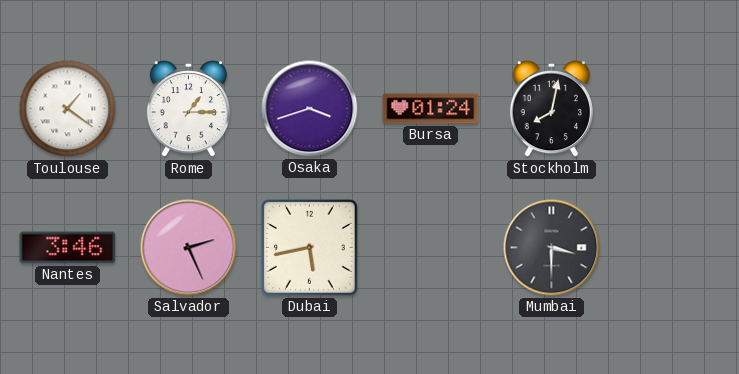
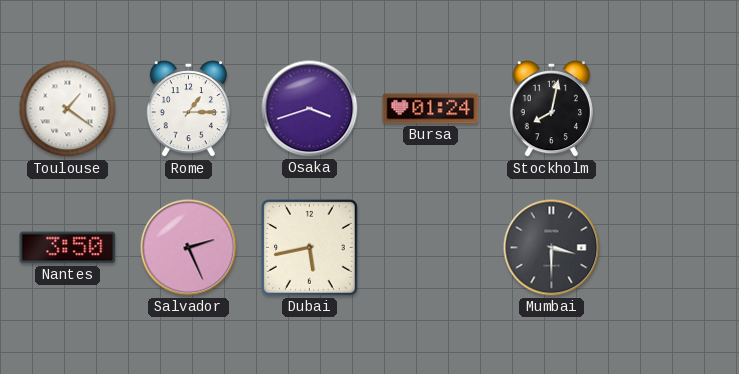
Nantes: 3:46 -> 3:50 (68, 248)
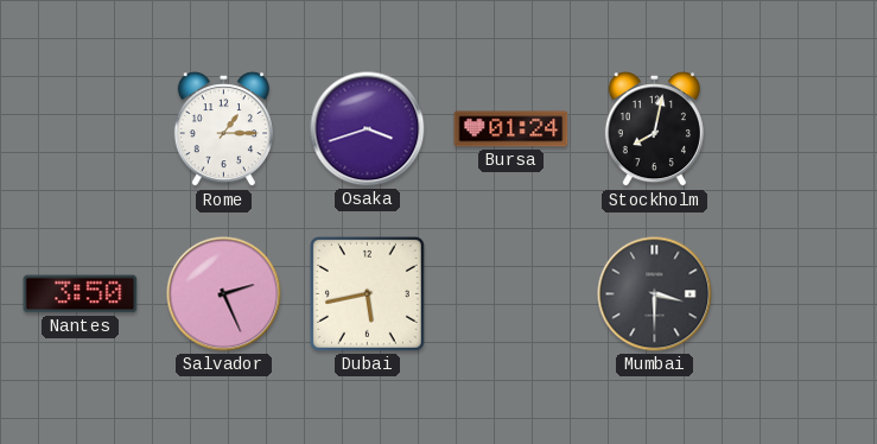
Toulouse: 1:21 -> none (68, 109)
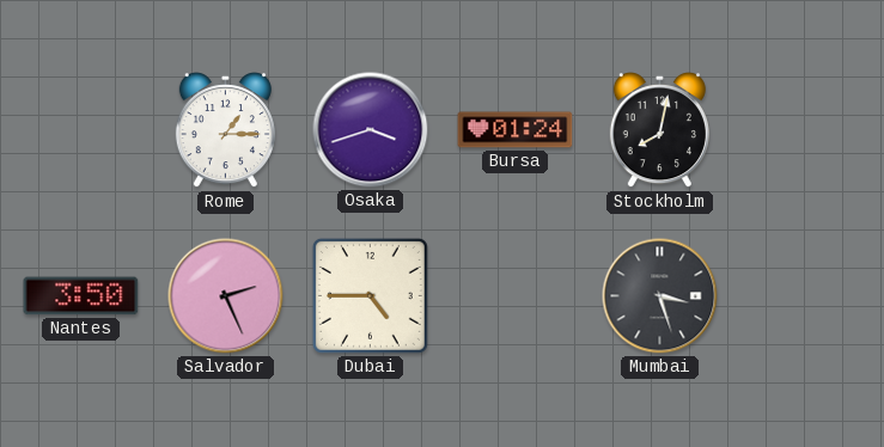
Dubai: 5:43 -> 4:45 (370, 295)
Mumbai: 3:30 -> 3:27 (660, 296)
